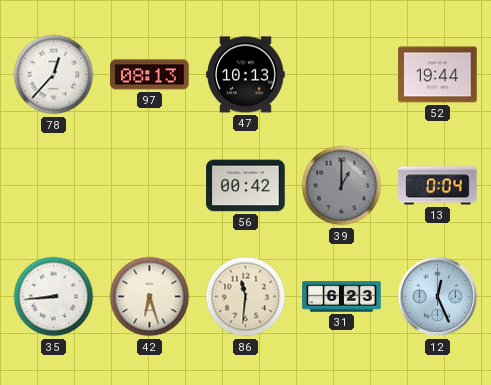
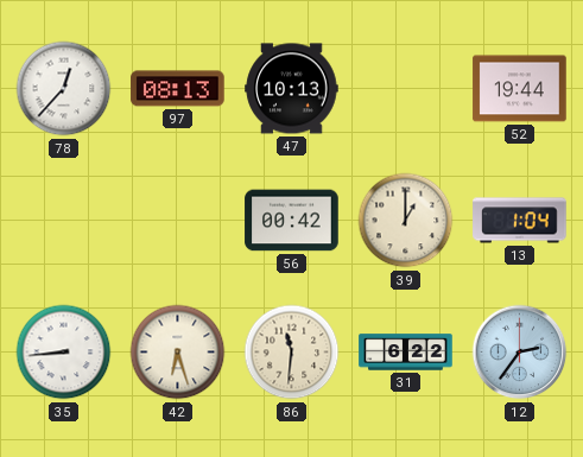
39 dial: grey -> cream (406, 221)
13: 0:04 -> 1:04 (520, 221)
31: 6:23 -> 6:22 (406, 353)
12: 12:26 -> 2:36 (520, 353)
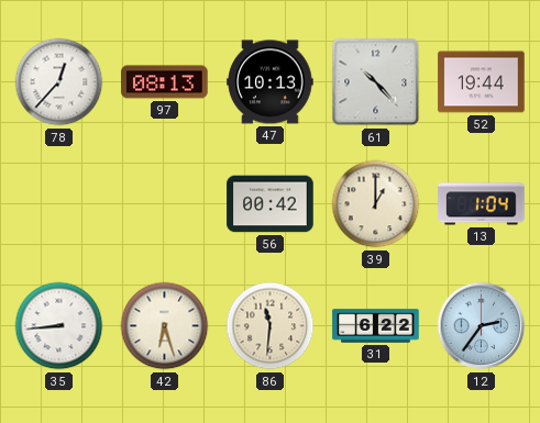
61: none -> 10:23 (376, 82)
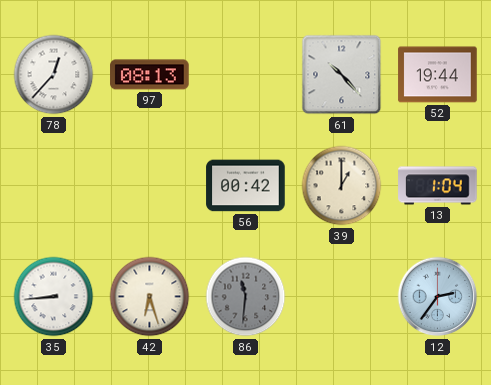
47: 10:13 -> none (271, 82)
86 dial: cream -> grey (246, 297)
31: 6:22 -> none (376, 326)
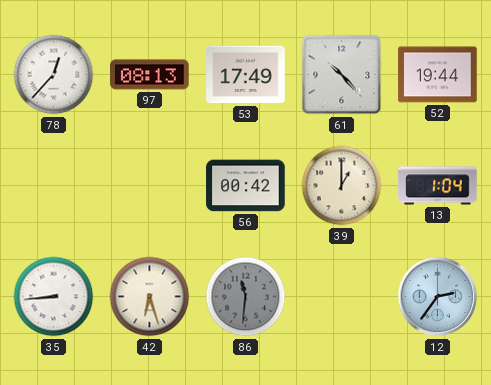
53: none -> 17:49 (246, 75)
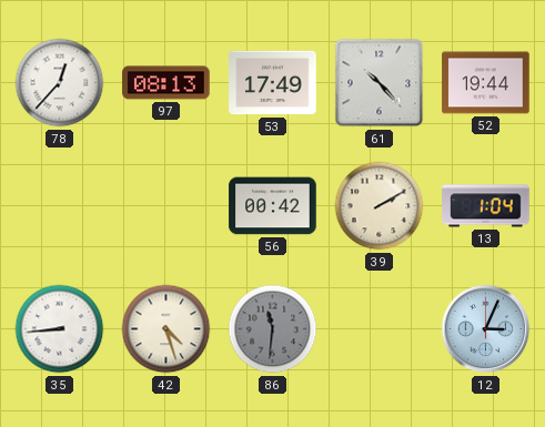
39: 1:00 -> 2:10 (380, 206)
42: 6:27 -> 4:27 (166, 329)
12: 2:36 -> 3:04 (486, 329)
